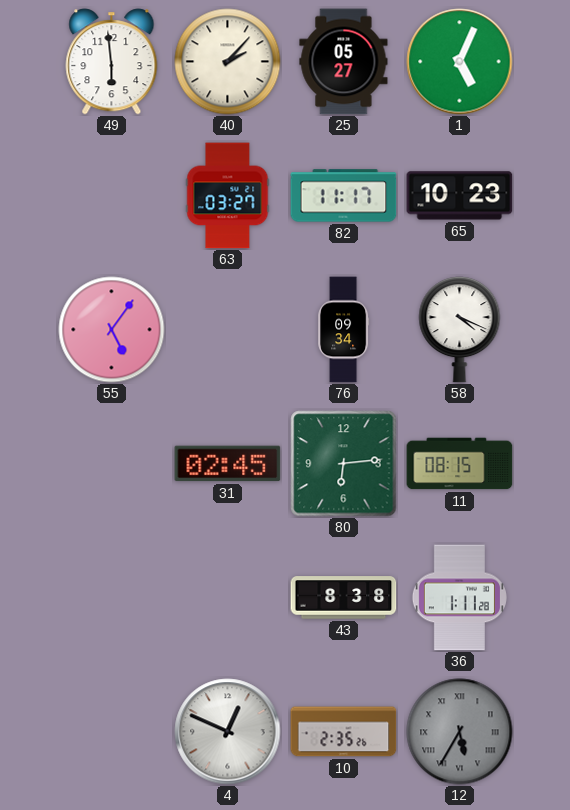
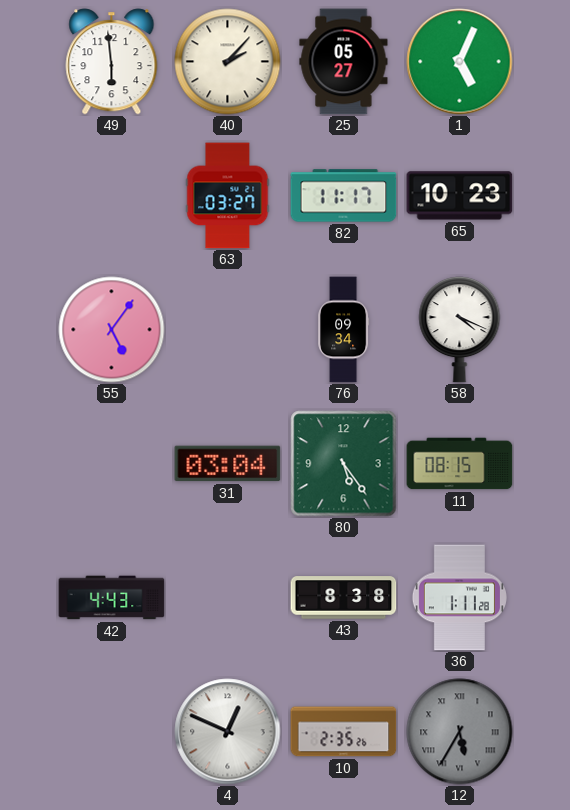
31: 02:45 -> 03:04 (228, 464)
80: 6:14 -> 5:24 (344, 464)
42: none -> 4:43 (112, 598)
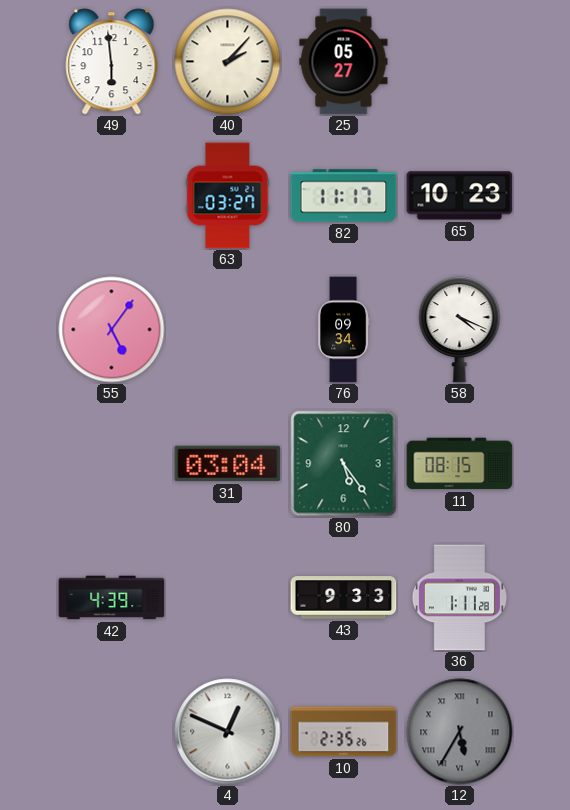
1: 5:04 -> none (460, 62)
42: 4:43 -> 4:39 (112, 598)
43: 8:38 -> 9:33 (344, 598)
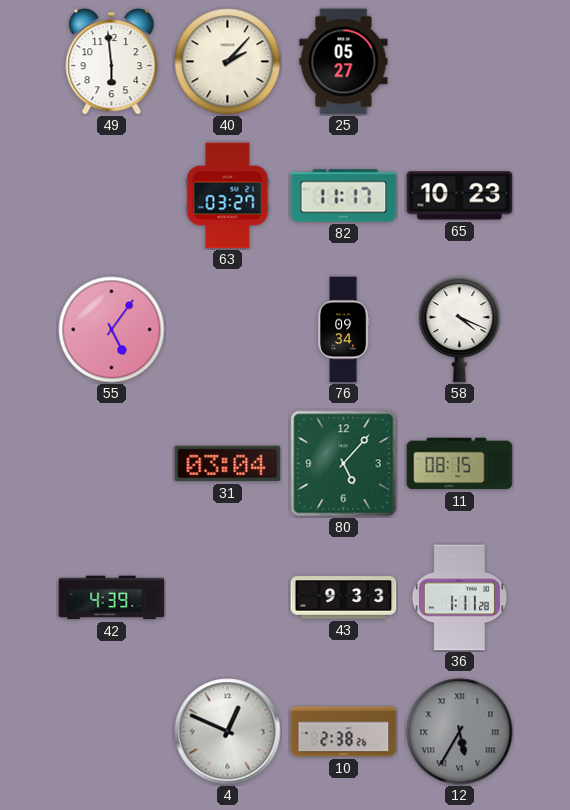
80: 5:24 -> 5:07 (344, 464)
10: 2:35 -> 2:38 (344, 732)
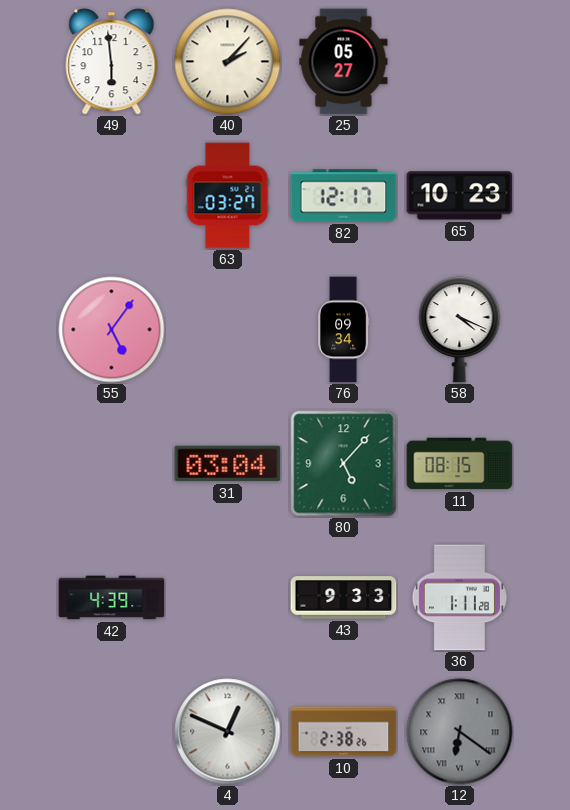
82: 11:17 -> 12:17 (344, 196)
12: 5:35 -> 6:21 (460, 732)
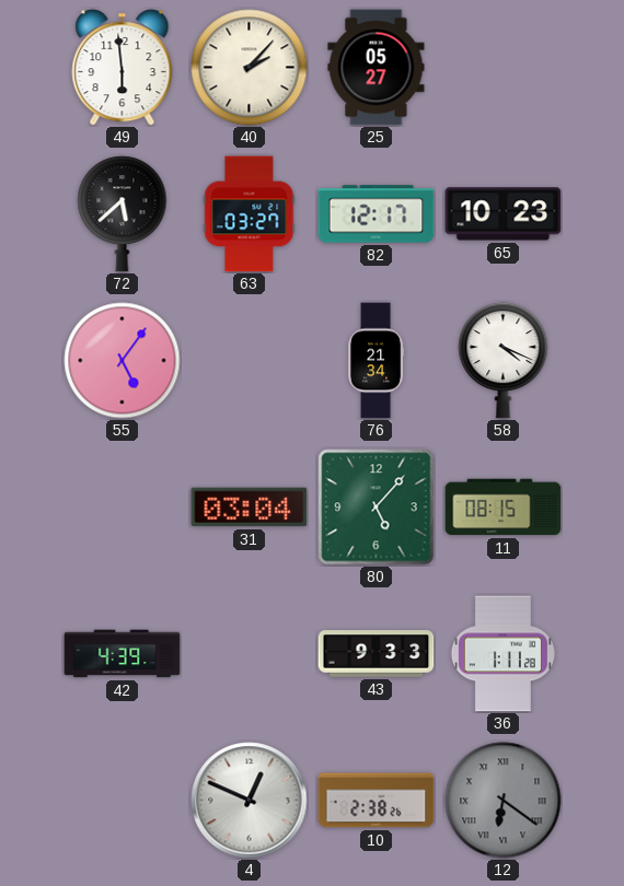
72: none -> 5:38 (123, 214)
76: 09:34 -> 21:34 (377, 361)
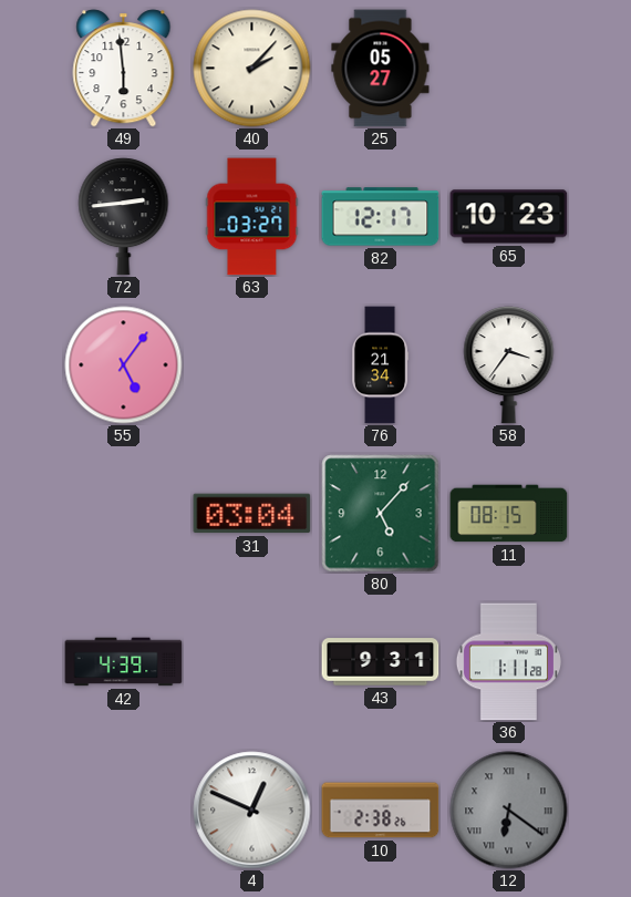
72: 5:38 -> 2:44 (124, 217)
58: 4:19 -> 3:36 (509, 365)
43: 9:33 -> 9:31 (381, 662)
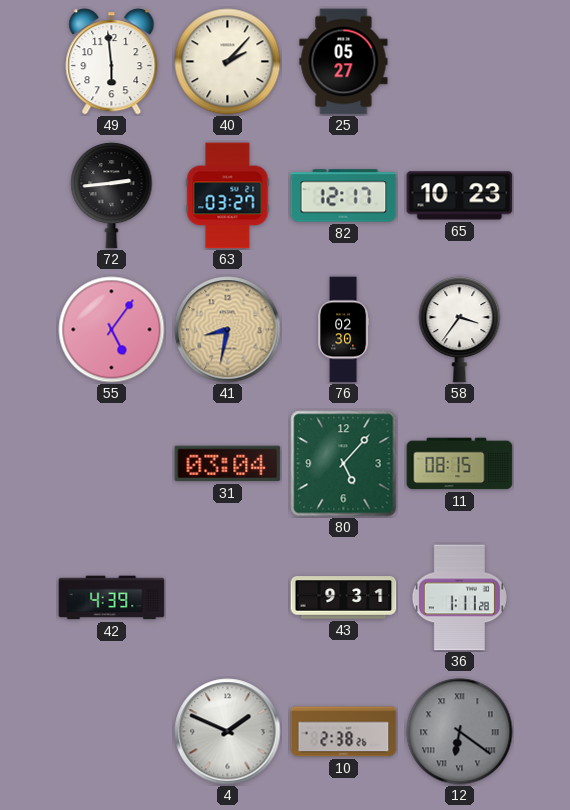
41: none -> 8:32 (228, 330)
76: 21:34 -> 02:30 (344, 330)
4: 12:49 -> 1:49 (228, 732)
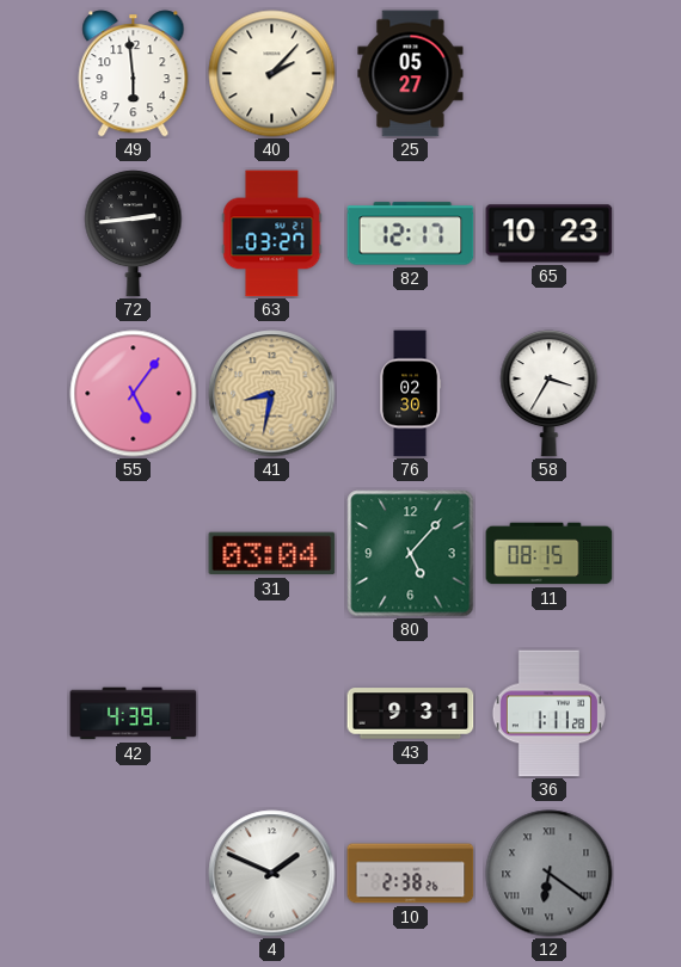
58: 3:36 -> 3:35 (550, 394)
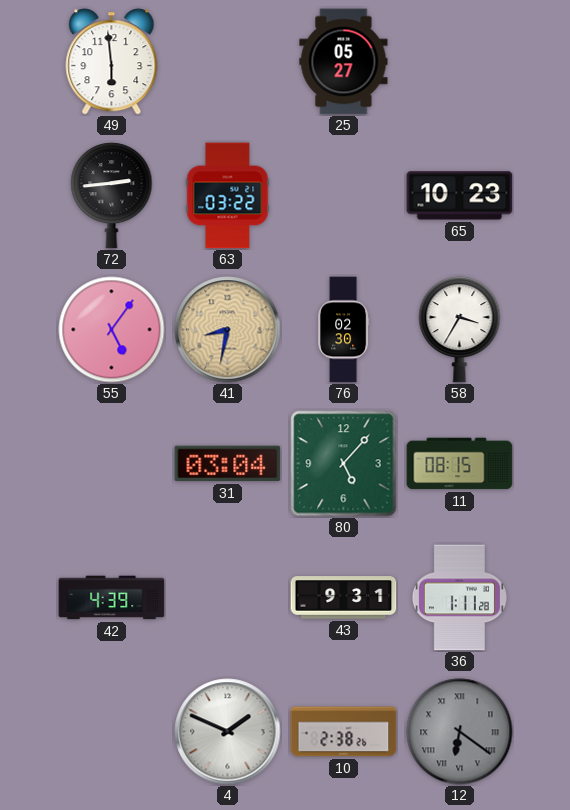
40: 2:07 -> none (272, 74)
63: 03:27 -> 03:22 (228, 196)
82: 12:17 -> none (411, 234)
